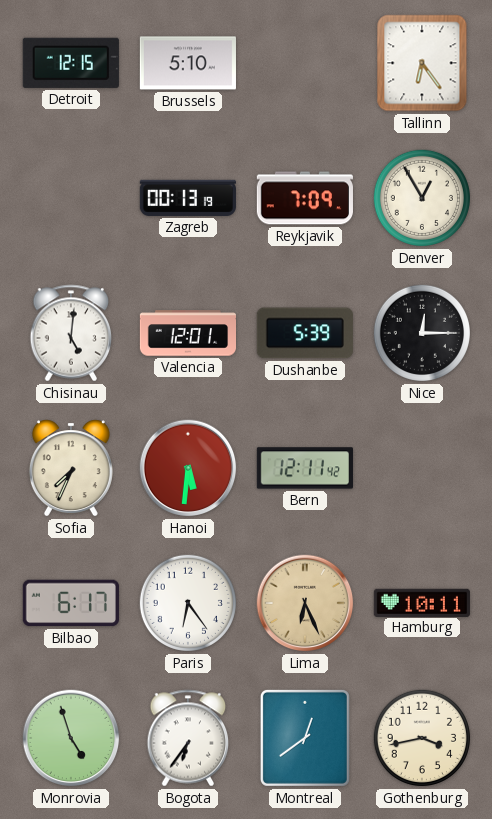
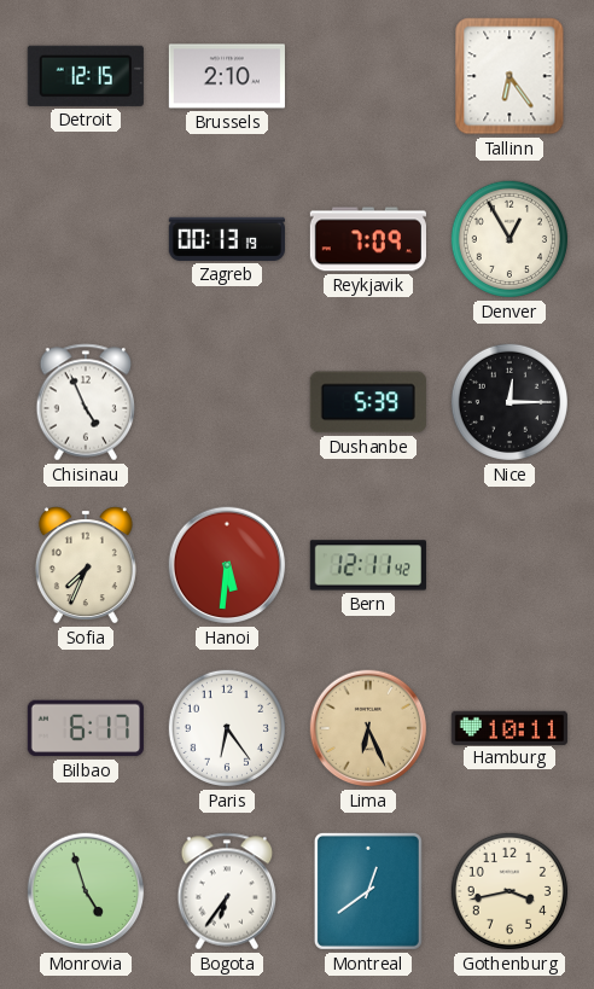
Brussels: 5:10 -> 2:10 (227, 76)
Chisinau: 5:01 -> 4:56 (86, 402)
Valencia: 12:01 -> none (187, 333)
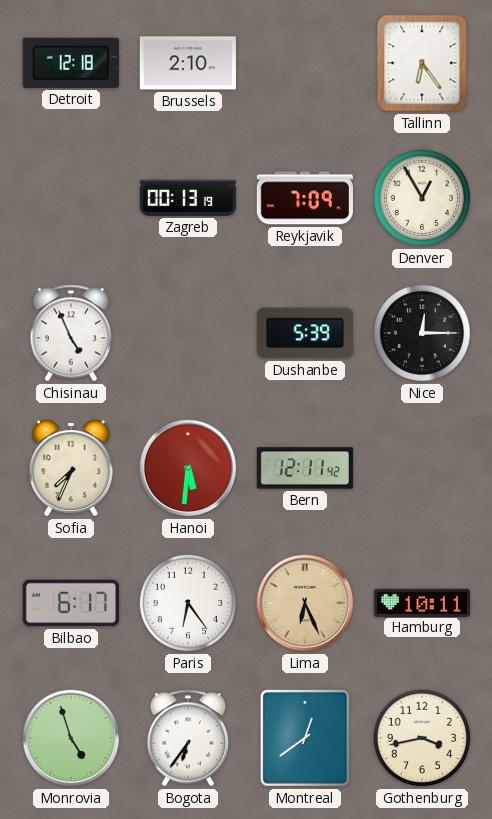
Detroit: 12:15 -> 12:18 (71, 63)
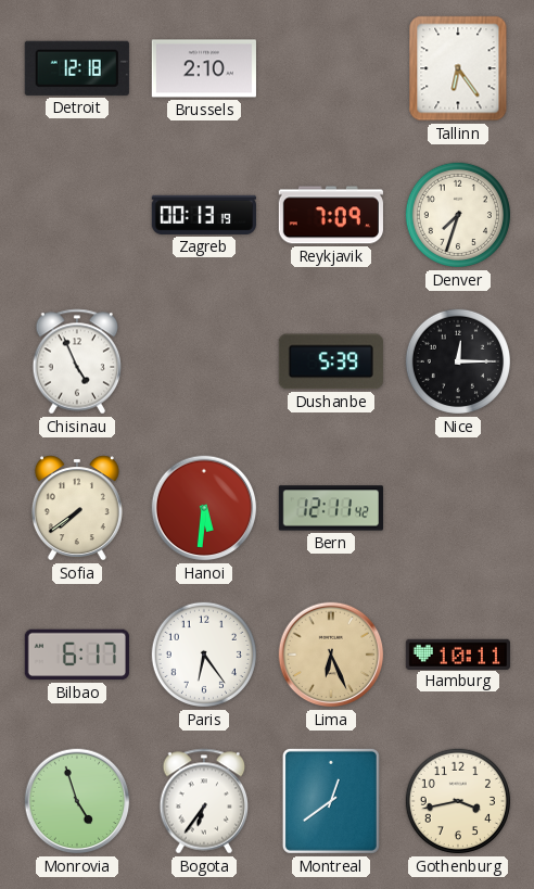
Denver: 12:55 -> 7:33 (458, 215)
Sofia: 7:34 -> 7:39 (77, 508)
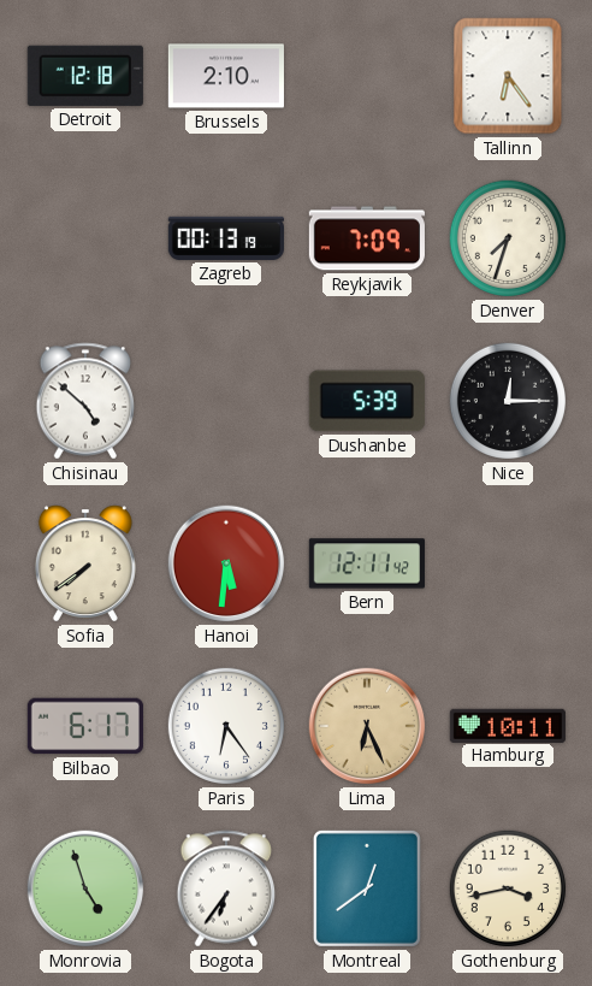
Chisinau: 4:56 -> 4:52 (85, 401)
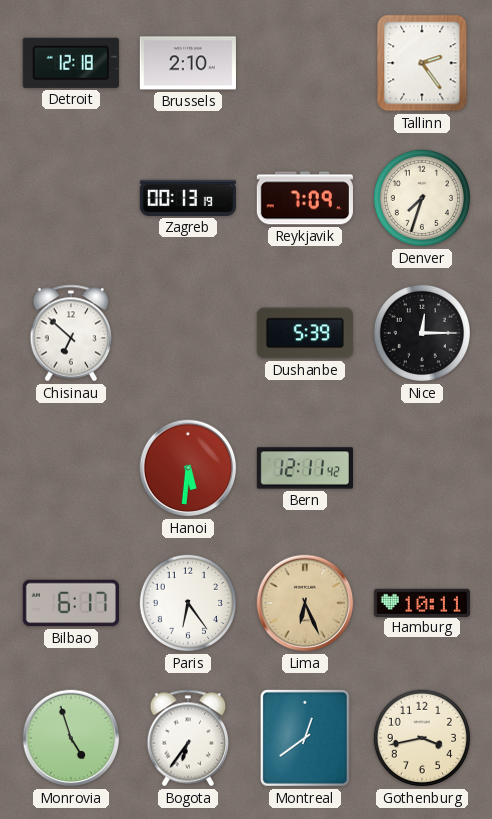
Tallinn: 6:24 -> 2:24 (422, 63)
Chisinau: 4:52 -> 6:52 (71, 333)
Sofia: 7:39 -> none (85, 563)
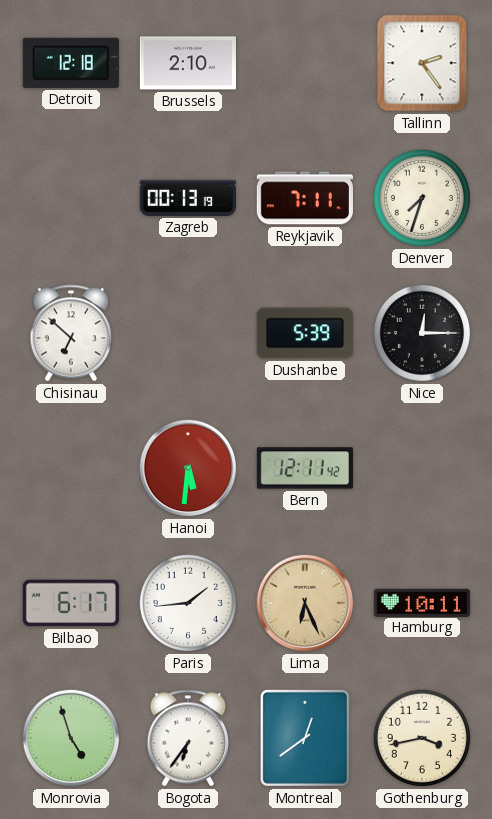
Reykjavik: 7:09 -> 7:11 (305, 198)
Paris: 6:24 -> 1:44 (188, 603)
